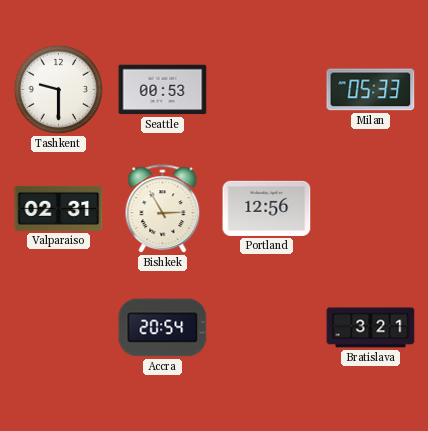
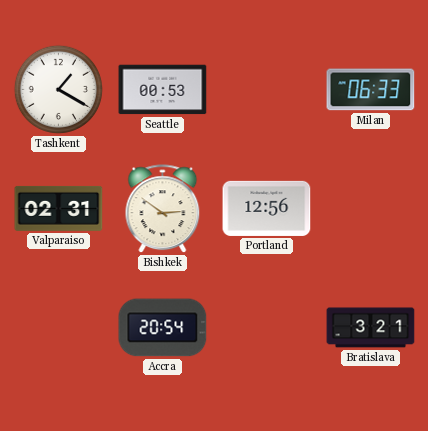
Tashkent: 9:30 -> 1:20 (58, 89)
Milan: 05:33 -> 06:33 (371, 90)
Bishkek: 2:55 -> 2:51 (163, 209)
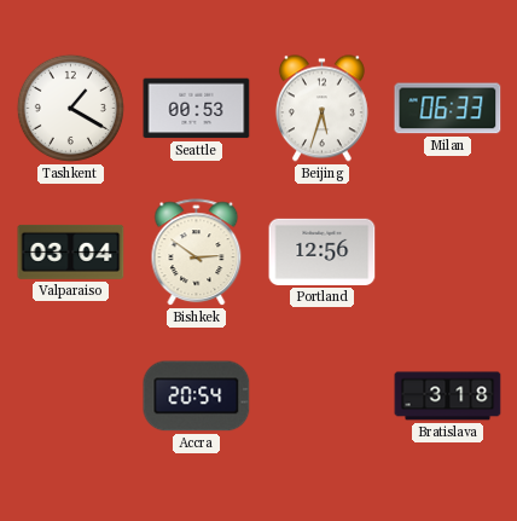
Beijing: none -> 5:33 (321, 109)
Valparaiso: 02:31 -> 03:04 (71, 251)
Bratislava: 3:21 -> 3:18 (448, 396)
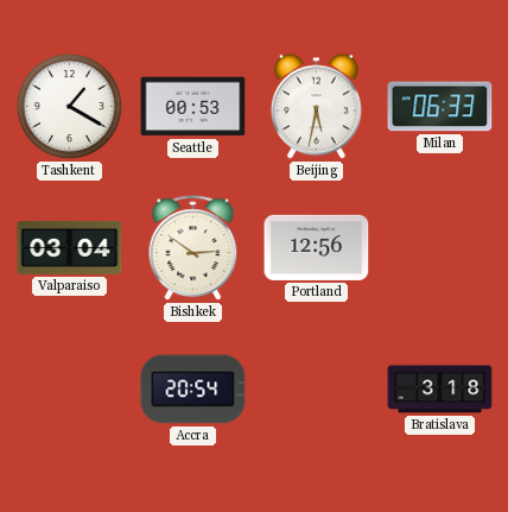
Beijing: 5:33 -> 5:32 (316, 107)
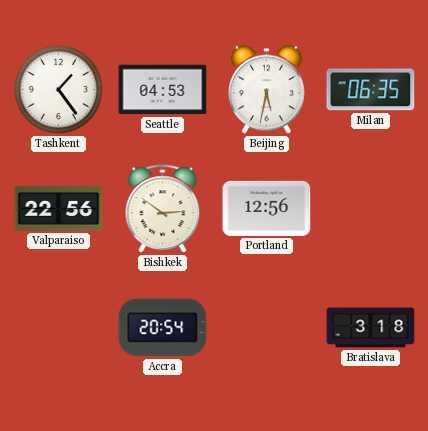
Tashkent: 1:20 -> 1:24 (58, 89)
Seattle: 00:53 -> 04:53 (163, 90)
Milan: 06:33 -> 06:35 (371, 90)
Valparaiso: 03:04 -> 22:56 (59, 208)
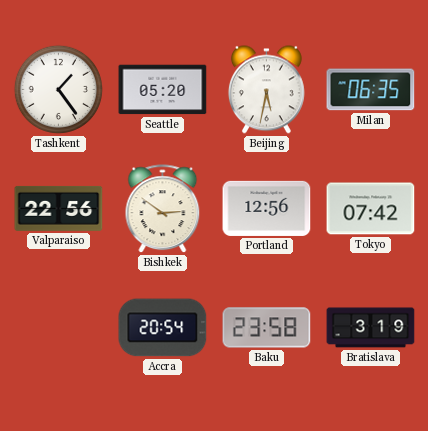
Seattle: 04:53 -> 05:20 (163, 90)
Tokyo: none -> 07:42 (371, 209)
Baku: none -> 23:58 (267, 328)
Bratislava: 3:18 -> 3:19 (371, 328)
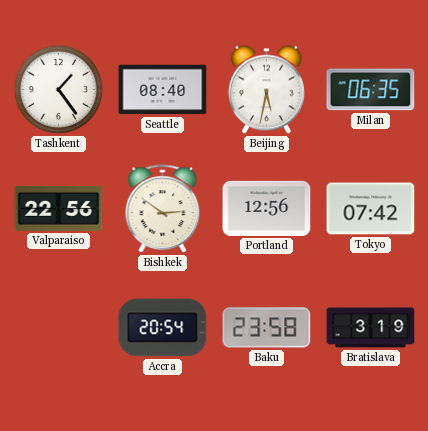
Seattle: 05:20 -> 08:40 (163, 90)
